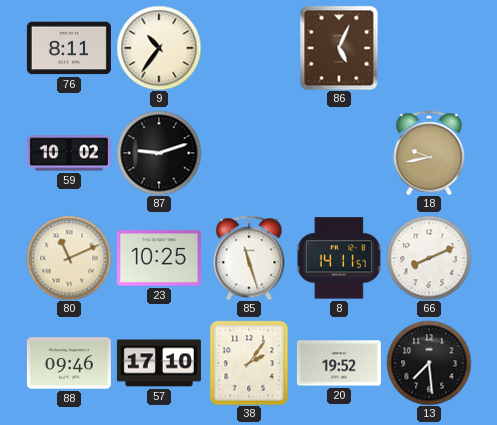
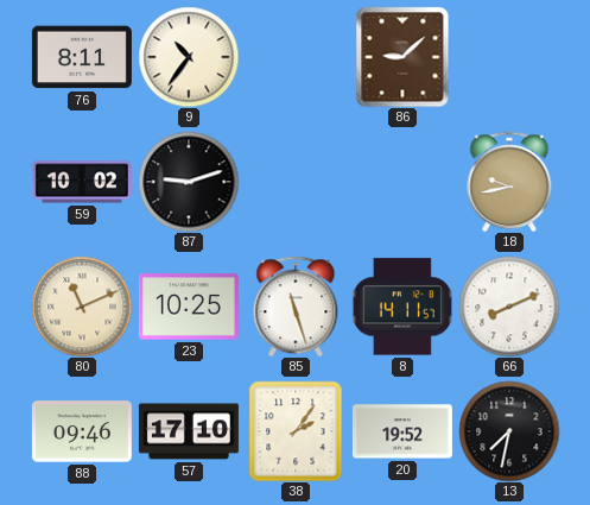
86: 5:04 -> 9:08 (402, 57)
13: 7:29 -> 7:32 (509, 431)
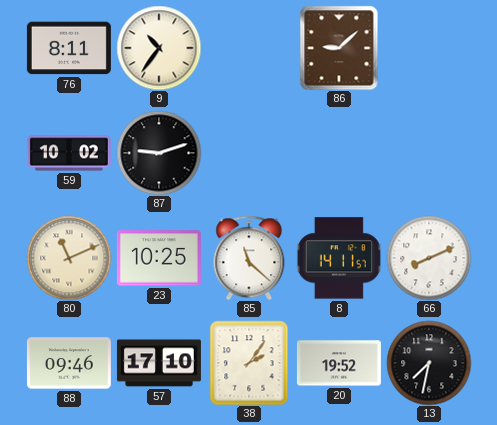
18: 9:43 -> none (509, 182)
85: 11:27 -> 11:22 (249, 258)
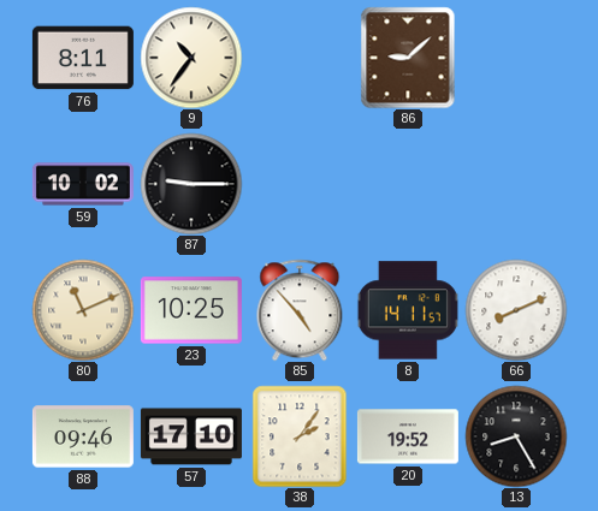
87: 9:12 -> 9:15 (191, 184)
85: 11:22 -> 4:53 (300, 310)
13: 7:32 -> 8:25 (516, 436)
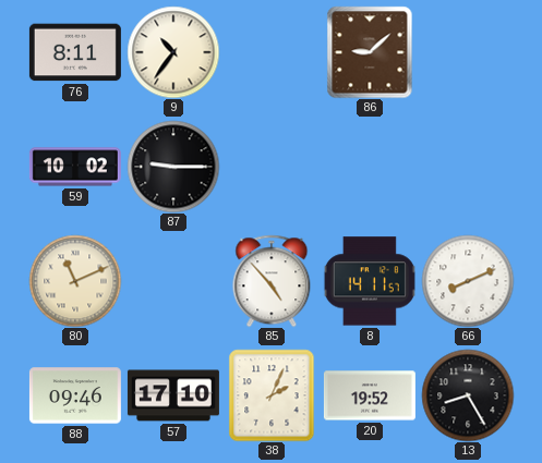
23: 10:25 -> none (191, 310)
38: 2:06 -> 2:04 (272, 395)
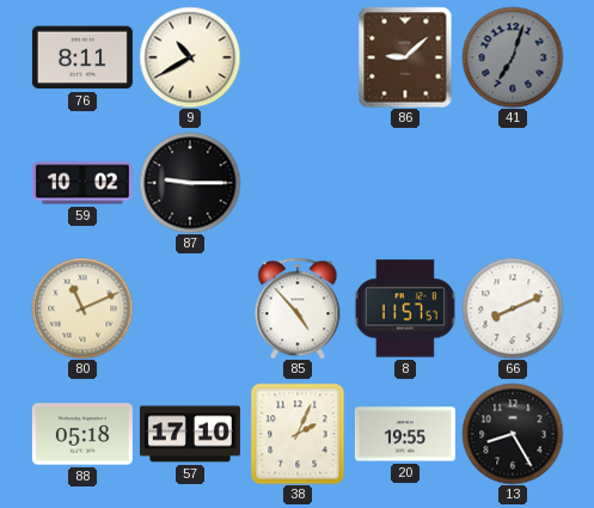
9: 10:36 -> 10:40 (190, 57)
41: none -> 7:03 (513, 57)
8: 14:11 -> 11:57 (405, 308)
88: 09:46 -> 05:18 (82, 434)
20: 19:52 -> 19:55 (405, 434)
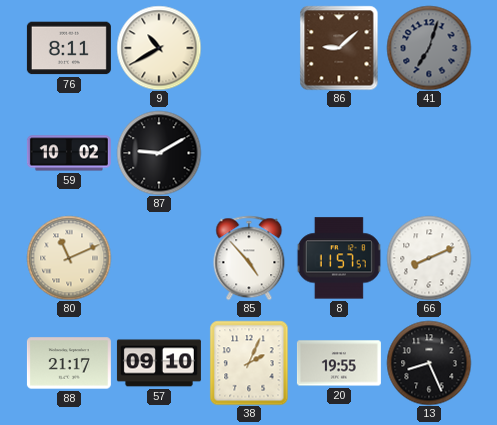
87: 9:15 -> 9:10 (159, 153)
88: 05:18 -> 21:17 (69, 363)
57: 17:10 -> 09:10 (159, 363)
13: 8:25 -> 8:26 (429, 363)
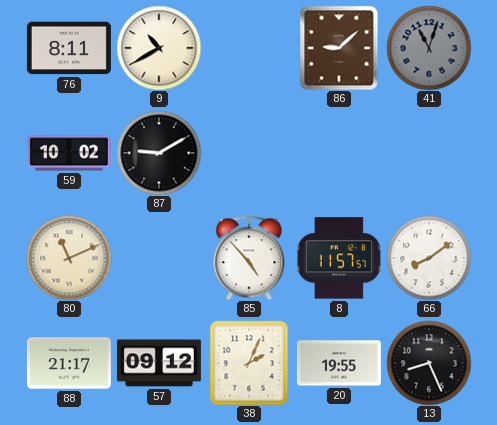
41: 7:03 -> 11:03 (429, 48)
66: 8:11 -> 8:09 (429, 258)
57: 09:10 -> 09:12 (159, 363)
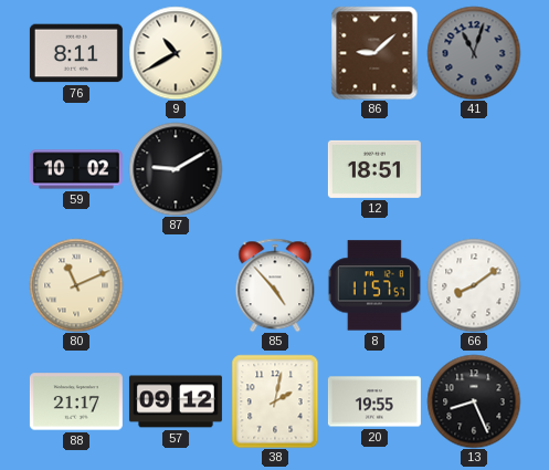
12: none -> 18:51 (374, 169)
38: 2:04 -> 2:02 (275, 401)
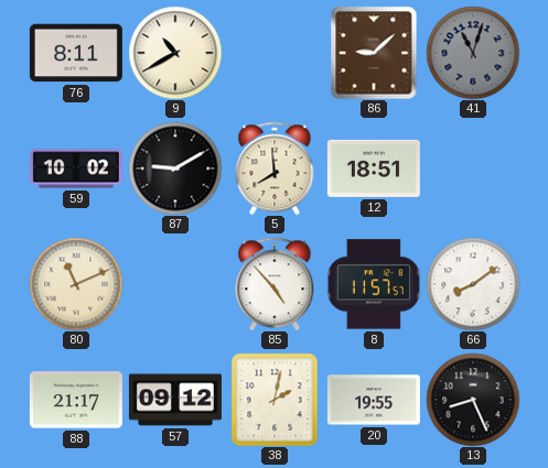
5: none -> 7:59 (275, 168)
